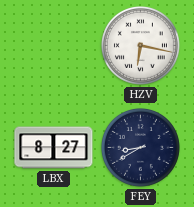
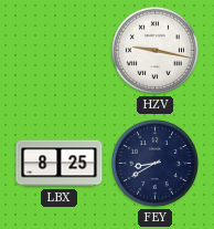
HZV: 6:17 -> 9:17 (154, 50)
LBX: 8:27 -> 8:25 (60, 164)
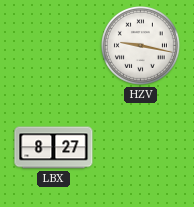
LBX: 8:25 -> 8:27 (54, 148)
FEY: 8:40 -> none (154, 163)
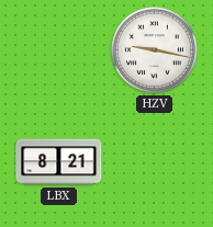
LBX: 8:27 -> 8:21 (59, 162)
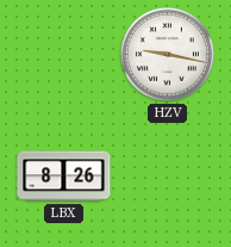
LBX: 8:21 -> 8:26 (64, 177)
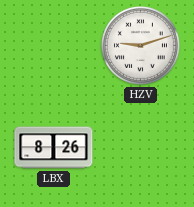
HZV: 9:17 -> 9:12 (140, 45)
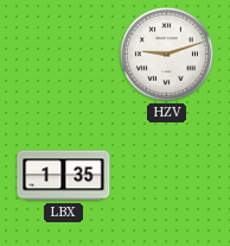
LBX: 8:26 -> 1:35 (64, 176)
